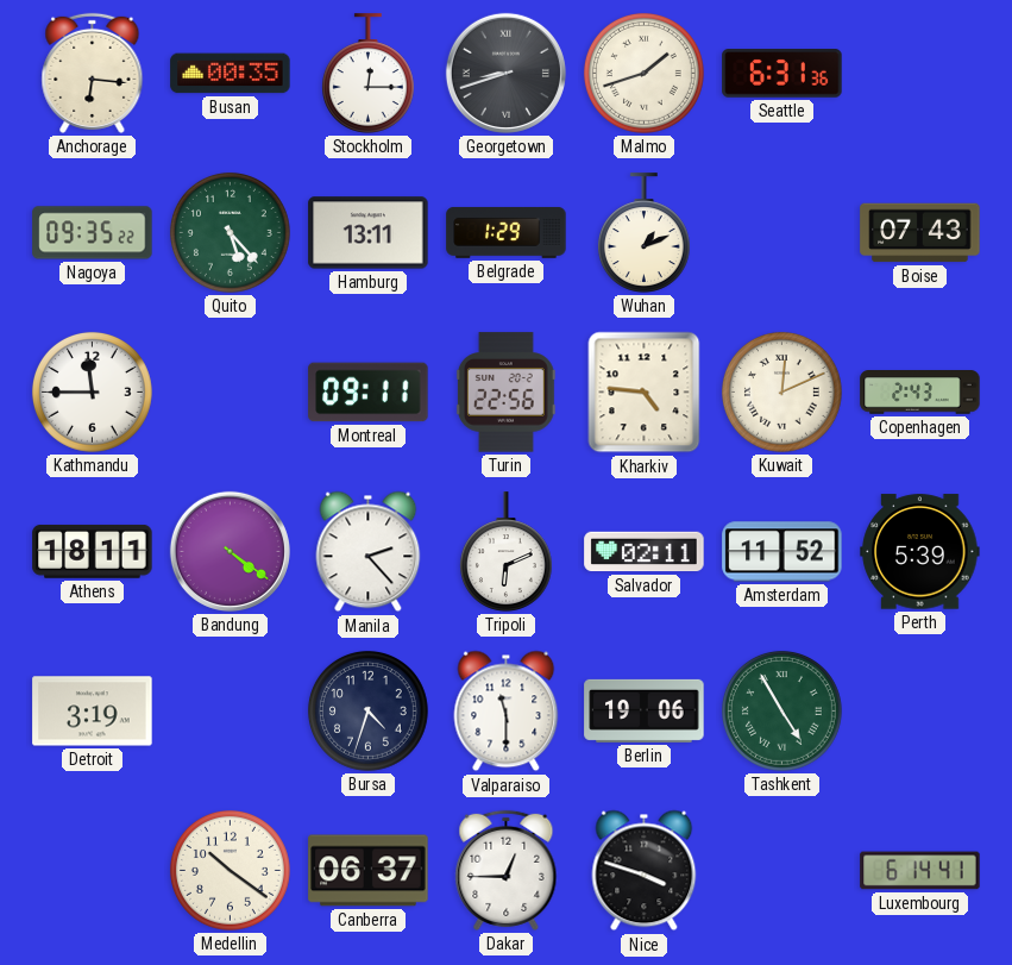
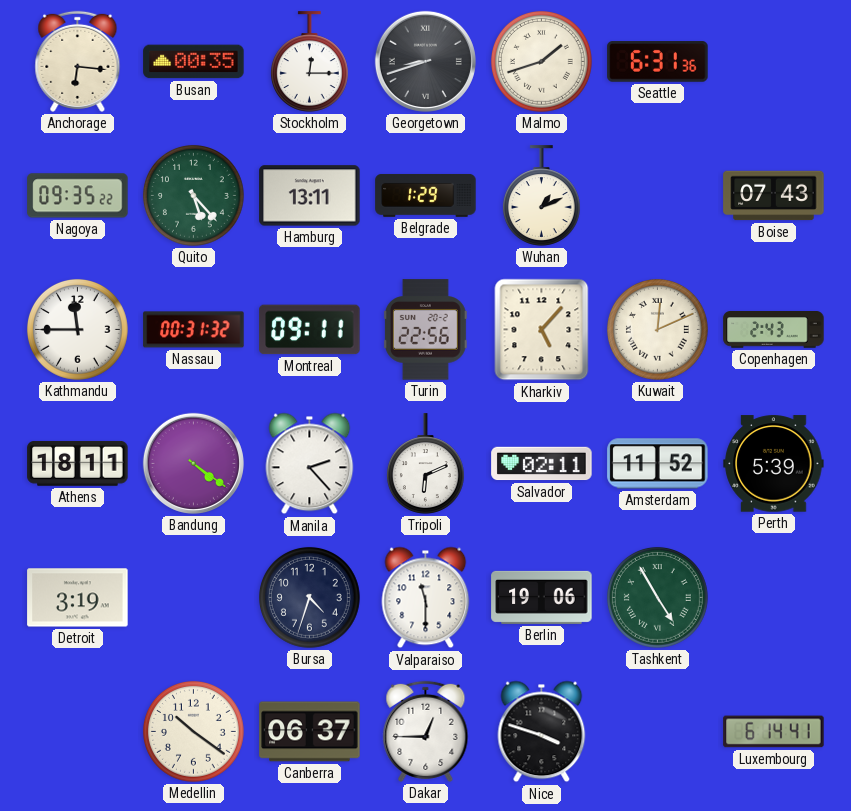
Nassau: none -> 00:31 (194, 330)
Kharkiv: 4:46 -> 5:07 (542, 330)
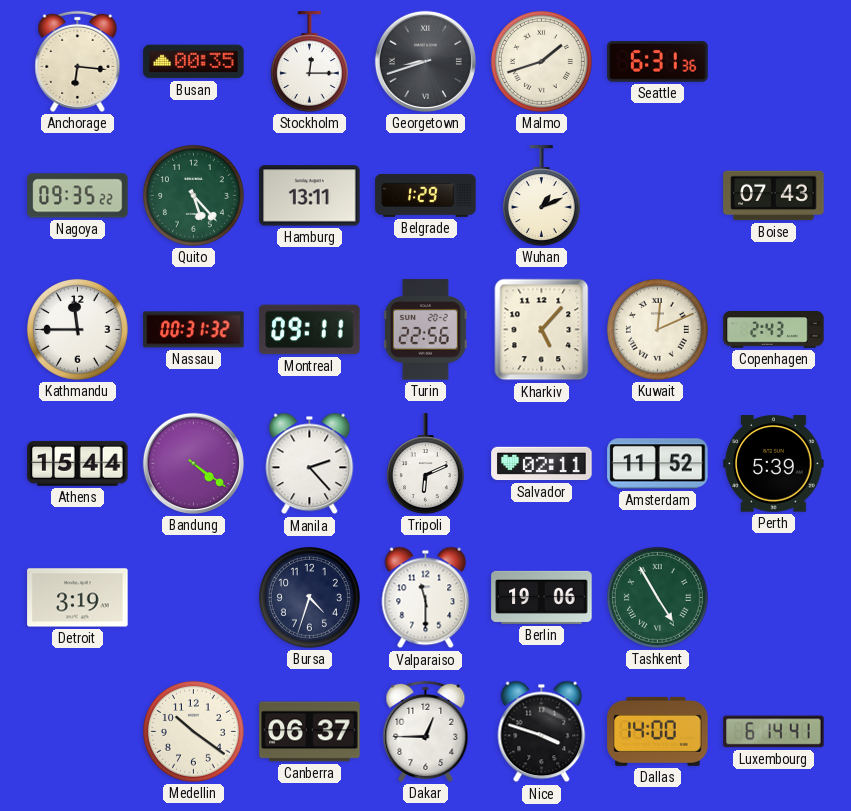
Athens: 18:11 -> 15:44 (78, 463)
Dallas: none -> 14:00 (658, 731)
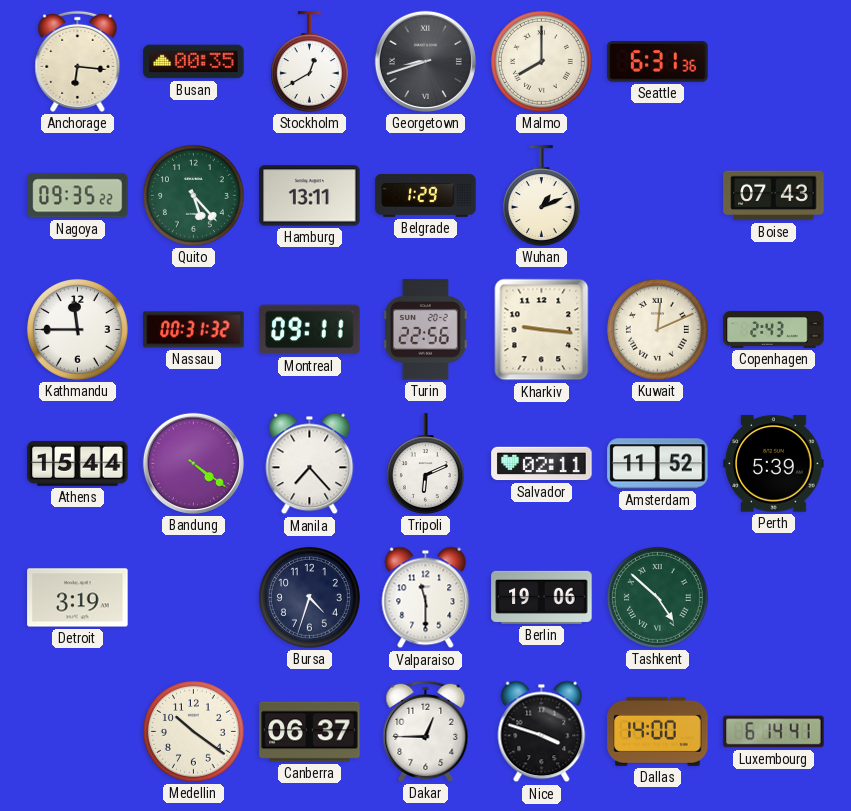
Stockholm: 12:15 -> 12:40 (309, 62)
Malmo: 1:42 -> 8:00 (541, 61)
Kharkiv: 5:07 -> 9:16 (542, 330)
Manila: 2:23 -> 7:23 (310, 464)
Tashkent: 4:55 -> 4:52 (657, 597)
